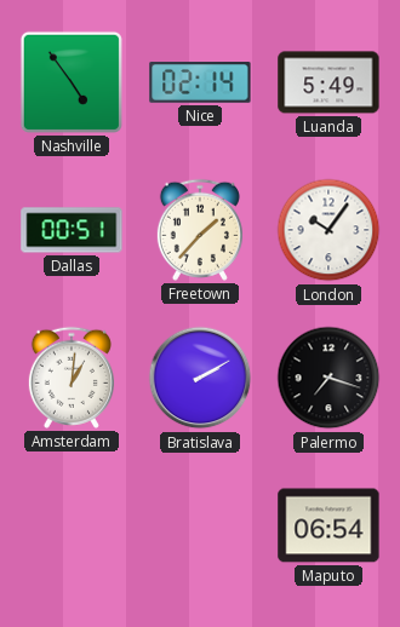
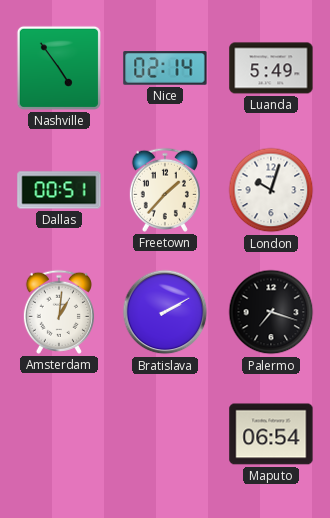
London: 10:06 -> 10:03 (271, 190)
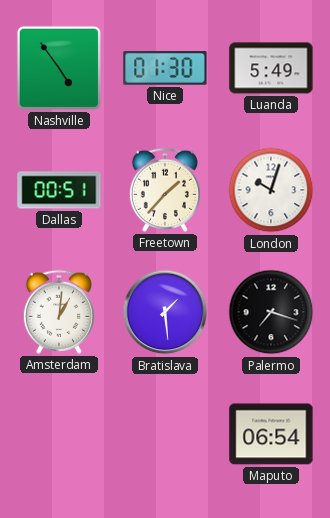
Nice: 02:14 -> 01:30 (165, 68)
Bratislava: 2:10 -> 1:29 (165, 312)
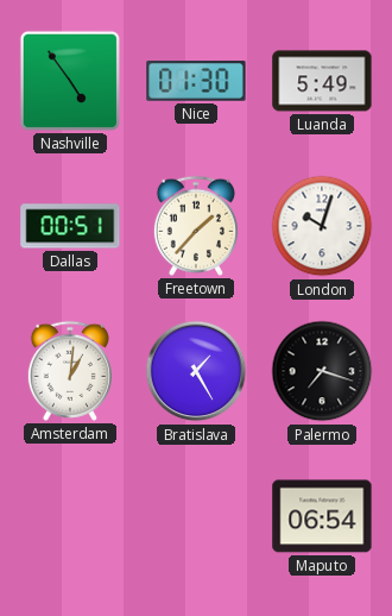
Bratislava: 1:29 -> 1:25 (196, 371)
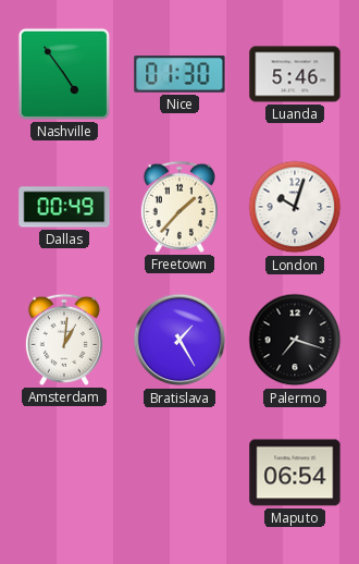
Luanda: 5:49 -> 5:46 (295, 74)
Dallas: 00:51 -> 00:49 (64, 207)
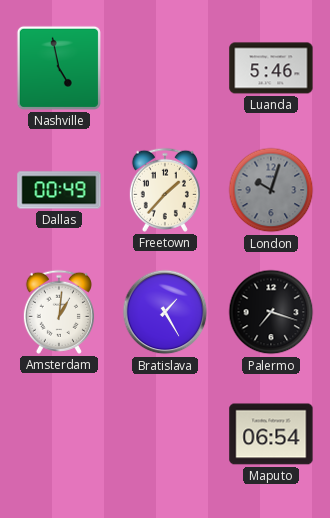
Nashville: 4:54 -> 4:58 (59, 68)
Nice: 01:30 -> none (179, 74)
London dial: white -> grey (271, 190)
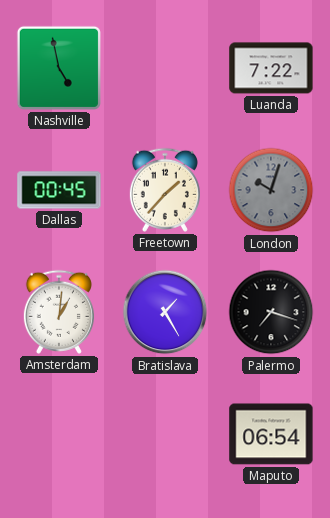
Luanda: 5:46 -> 7:22 (271, 68)
Dallas: 00:49 -> 00:45 (59, 190)
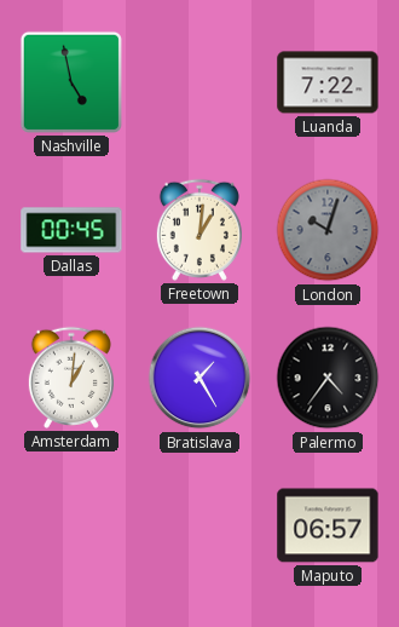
Freetown: 1:37 -> 1:01 (199, 230)
Palermo: 7:18 -> 4:36 (328, 378)
Maputo: 06:54 -> 06:57 (328, 525)
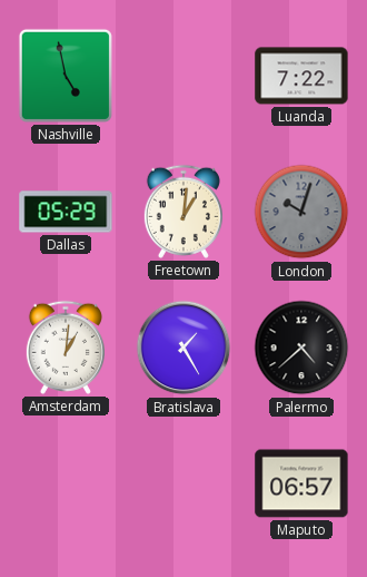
Dallas: 00:45 -> 05:29 (66, 212)
Palermo: 4:36 -> 4:38 (301, 348)
